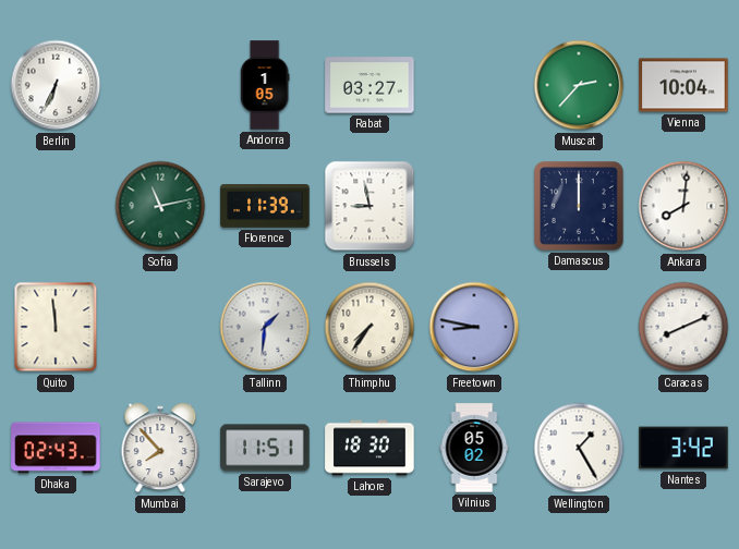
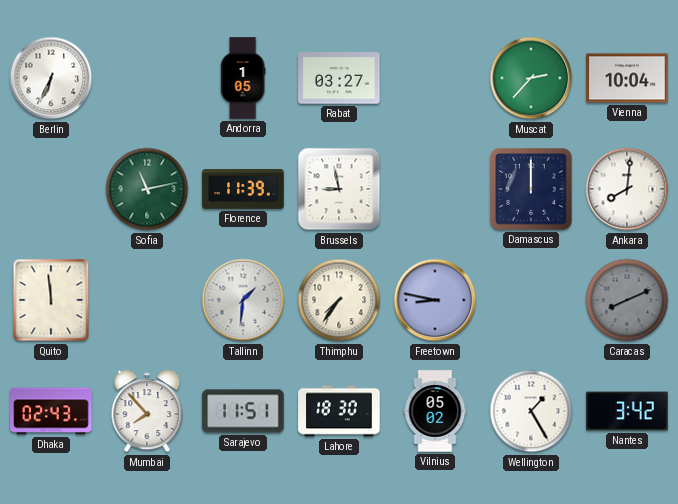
Caracas dial: white -> grey (627, 300)
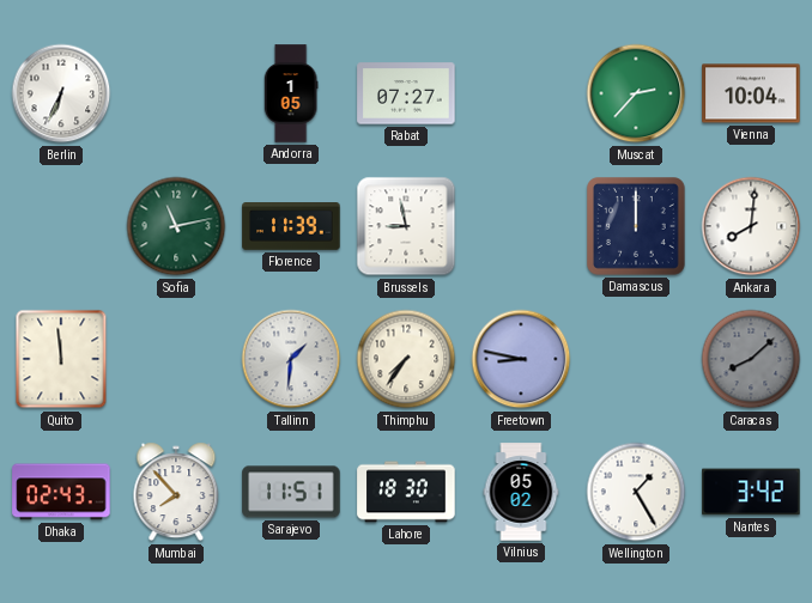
Rabat: 03:27 -> 07:27 (406, 93)
Caracas: 8:11 -> 8:08 (751, 359)
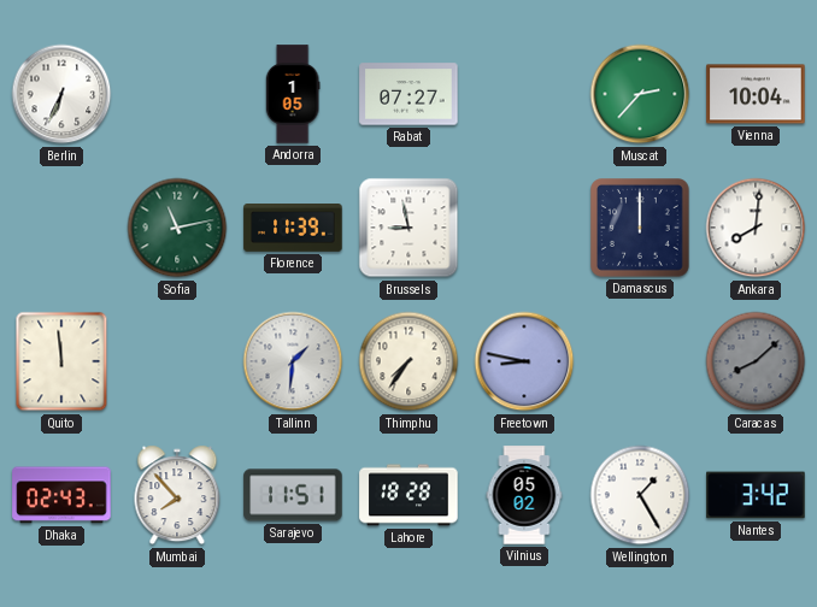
Lahore: 18:30 -> 18:28 (408, 495)
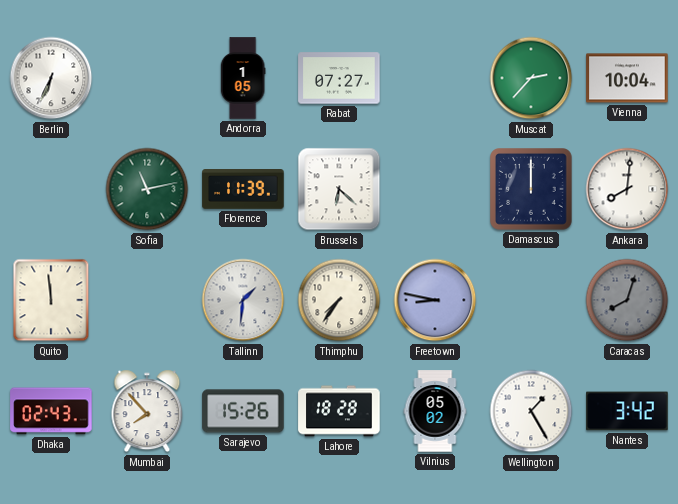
Brussels: 8:58 -> 6:22 (339, 189)
Caracas: 8:08 -> 8:03 (627, 300)
Sarajevo: 11:51 -> 15:26 (243, 411)
